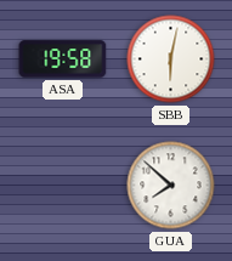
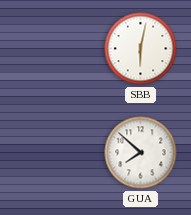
ASA: 19:58 -> none (63, 59)
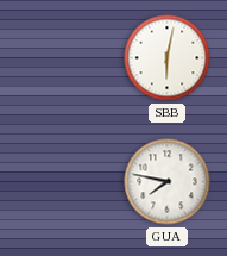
GUA: 7:52 -> 7:47 (168, 182)
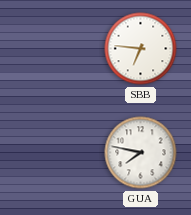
SBB: 6:02 -> 6:46 (141, 49)
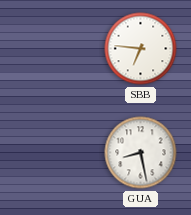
GUA: 7:47 -> 8:28 (141, 153)
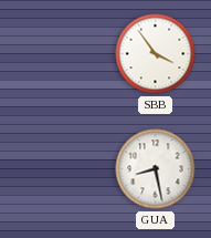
SBB: 6:46 -> 3:54 (156, 54)
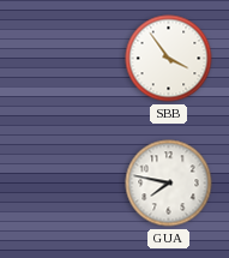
GUA: 8:28 -> 7:47 (169, 184)
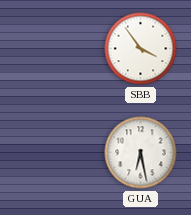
GUA: 7:47 -> 6:28 (141, 153)
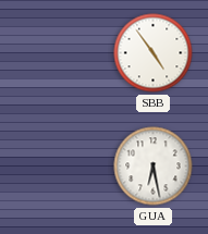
SBB: 3:54 -> 4:54 (154, 53)
